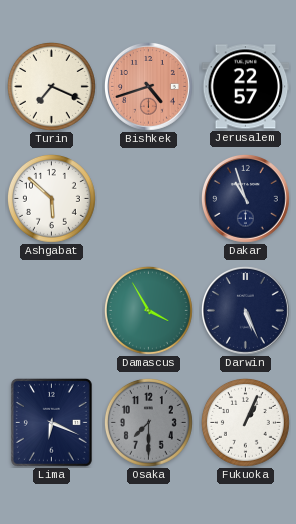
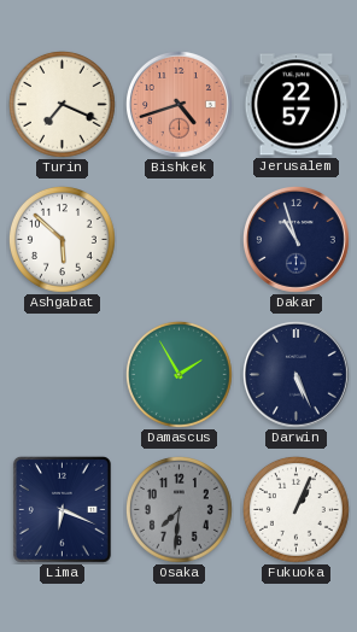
Damascus: 3:55 -> 1:55 (178, 374)
Osaka: 7:30 -> 7:31 (178, 509)
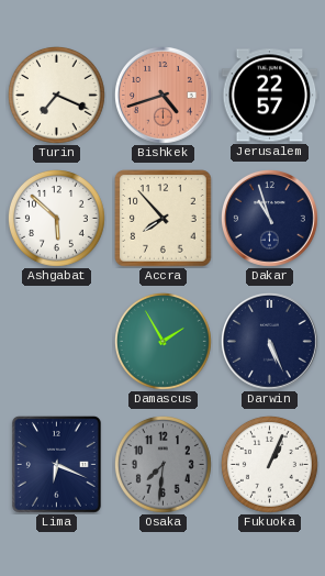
Accra: none -> 7:53 (164, 219)
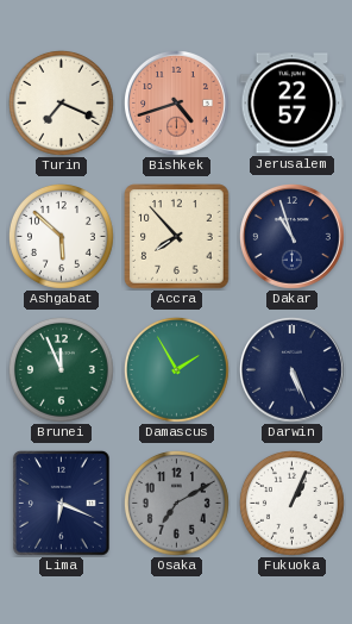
Brunei: none -> 11:56 (61, 369)
Osaka: 7:31 -> 7:10 (176, 503)
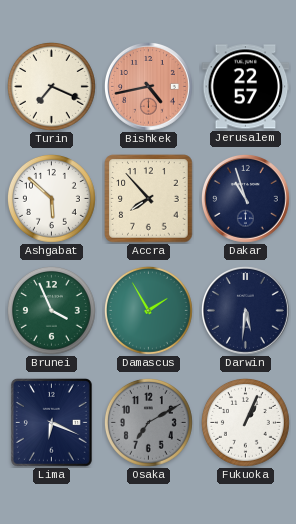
Bishkek: 4:42 -> 4:43 (149, 87)
Brunei: 11:56 -> 3:56 (51, 310)
Darwin: 5:26 -> 5:31 (246, 311)
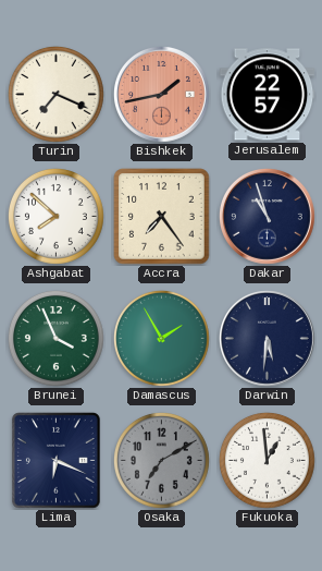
Bishkek: 4:43 -> 1:43 (162, 95)
Ashgabat: 5:52 -> 7:52 (55, 216)
Accra: 7:53 -> 7:24 (162, 217)
Fukuoka: 1:04 -> 12:59 (267, 460)
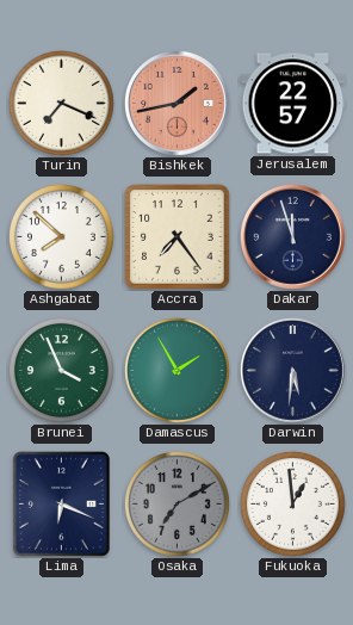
Dakar: 10:57 -> 11:57 (293, 237)
